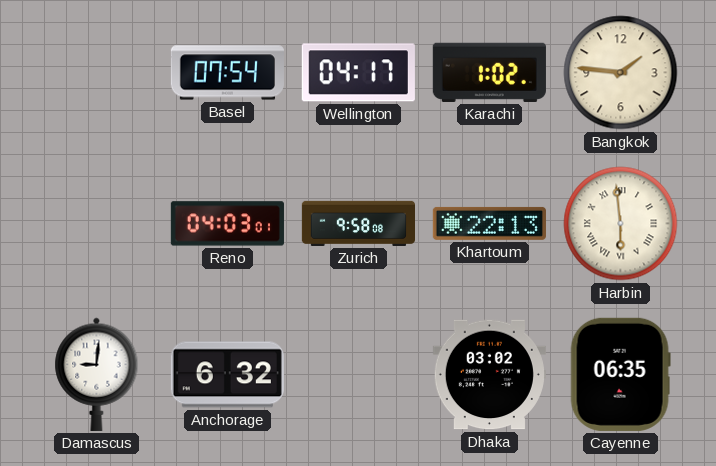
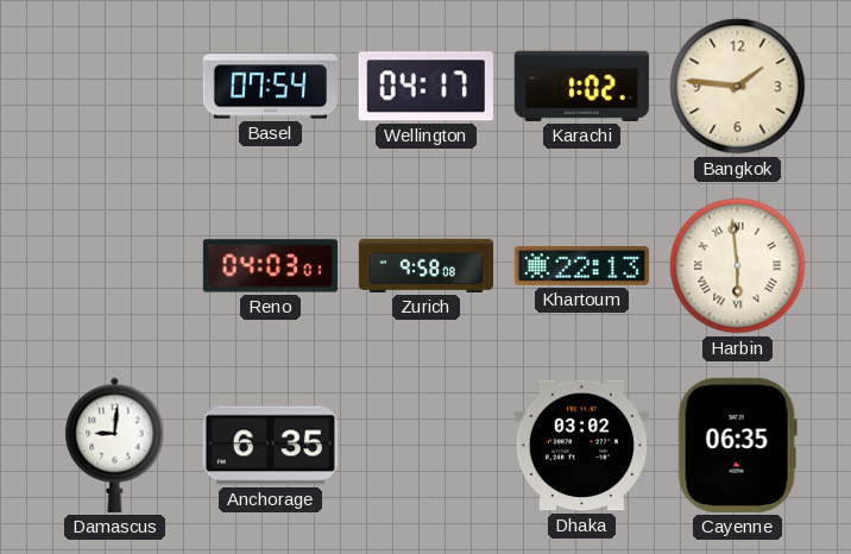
Anchorage: 6:32 -> 6:35 (270, 446)
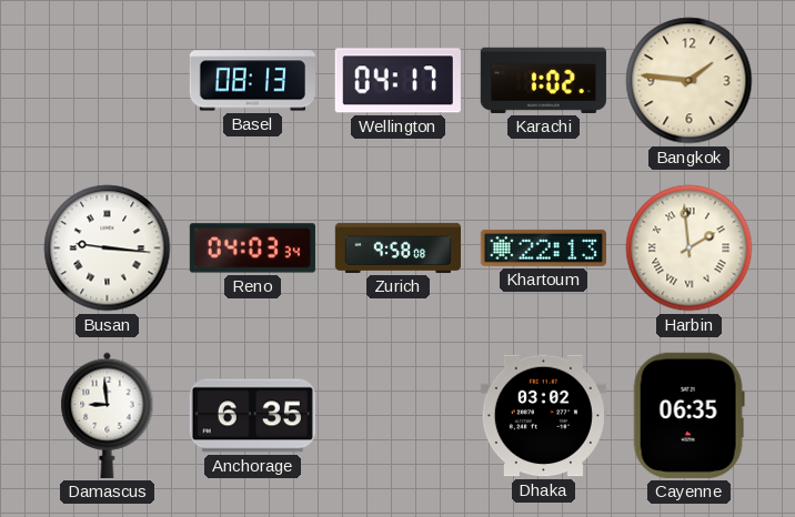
Basel: 07:54 -> 08:13 (252, 81)
Busan: none -> 9:16 (108, 249)
Reno: 04:03:01 -> 04:03:34 (252, 249)
Harbin: 5:59 -> 1:59 (690, 249)
Damascus: 9:01 -> 8:59 (108, 415)
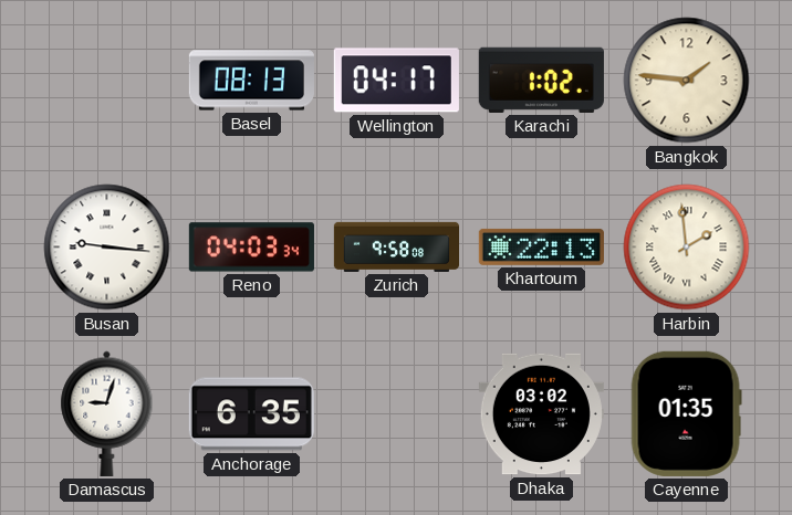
Damascus: 8:59 -> 9:03 (107, 413)
Cayenne: 06:35 -> 01:35 (686, 413)
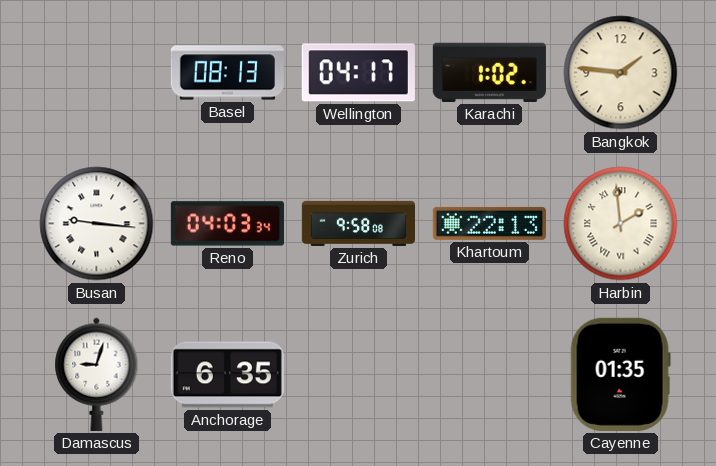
Dhaka: 03:02 -> none (541, 414)
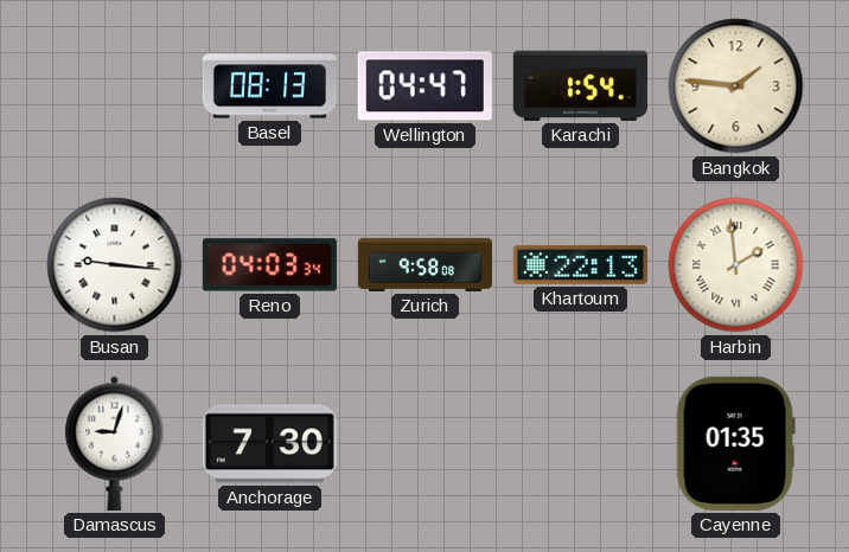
Wellington: 04:17 -> 04:47 (425, 86)
Karachi: 1:02 -> 1:54 (580, 85)
Anchorage: 6:35 -> 7:30 (269, 444)
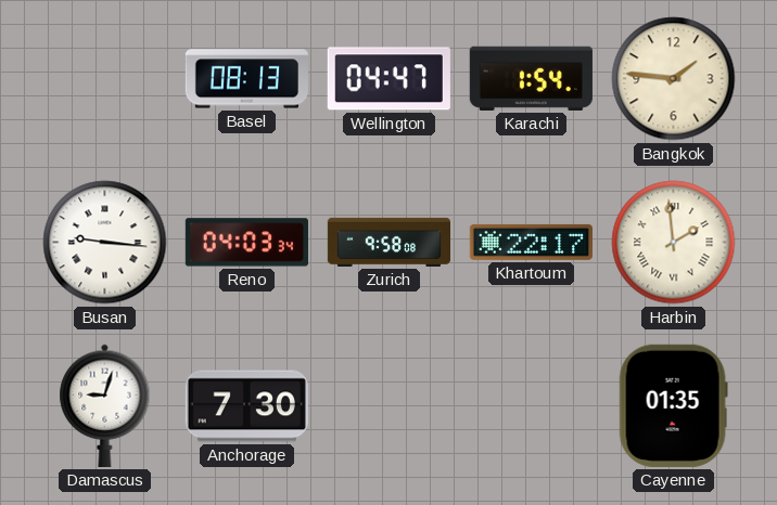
Khartoum: 22:13 -> 22:17 (531, 242)
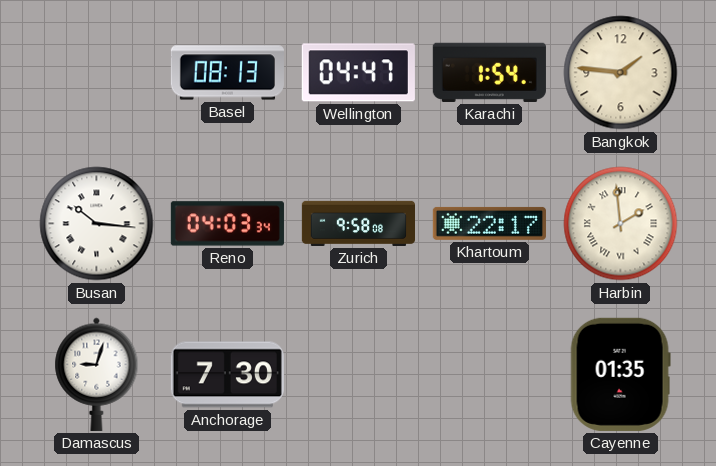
Busan: 9:16 -> 10:16 (97, 224)
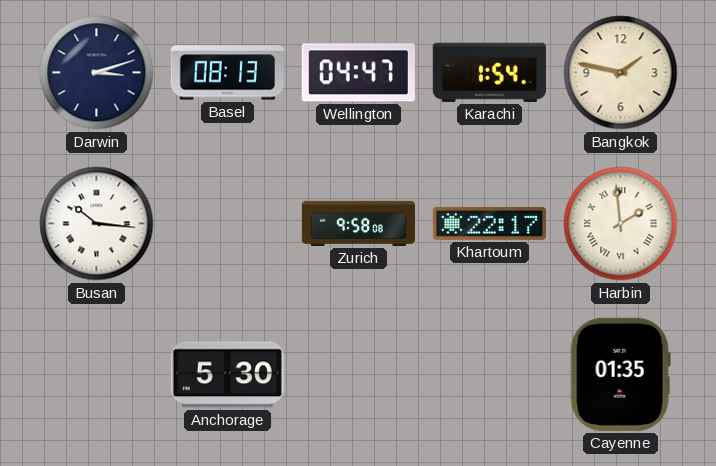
Darwin: none -> 3:12 (97, 73)
Bangkok: 1:46 -> 1:47 (621, 73)
Reno: 04:03 -> none (227, 224)
Damascus: 9:03 -> none (97, 374)
Anchorage: 7:30 -> 5:30 (227, 375)
